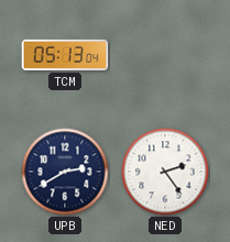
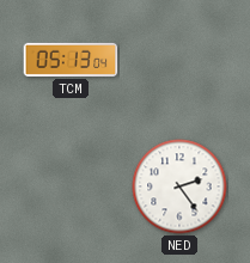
UPB: 2:40 -> none (65, 172)
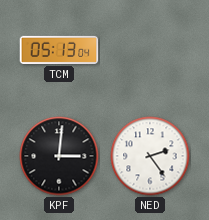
KPF: none -> 3:01 (59, 156)
